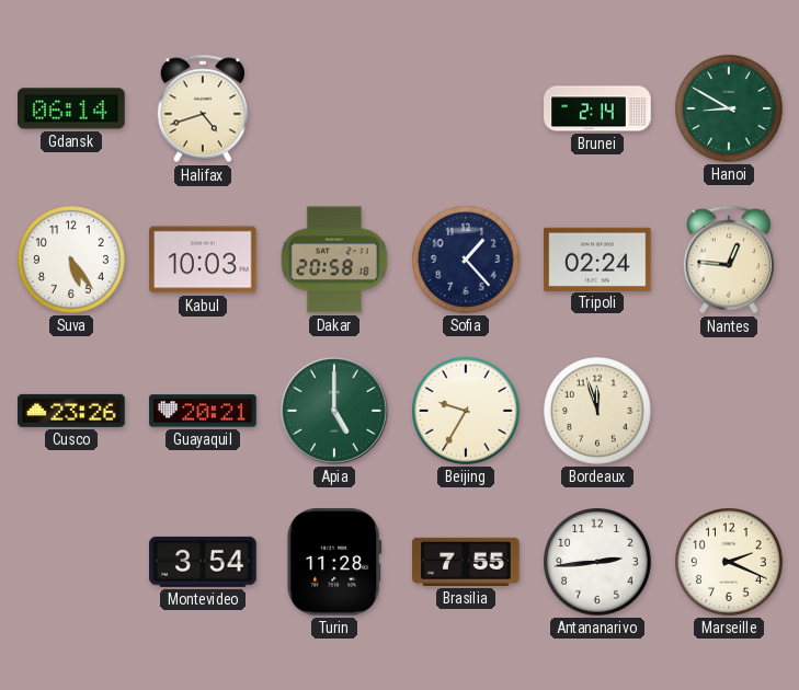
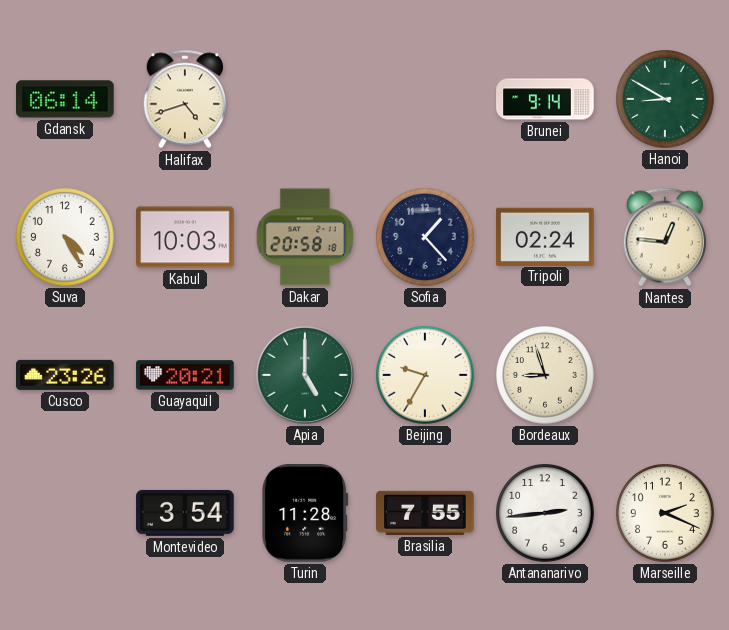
Brunei: 2:14 -> 9:14 (545, 99)
Suva: 5:24 -> 4:25 (66, 238)
Bordeaux: 11:57 -> 8:57 (546, 376)
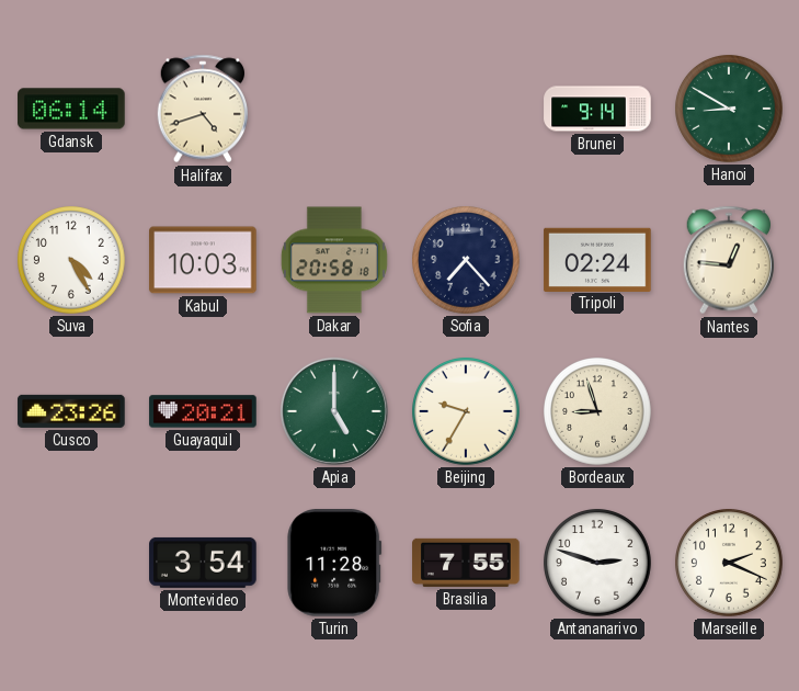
Sofia: 1:23 -> 7:23 (467, 261)
Antananarivo: 2:44 -> 2:48 (598, 564)
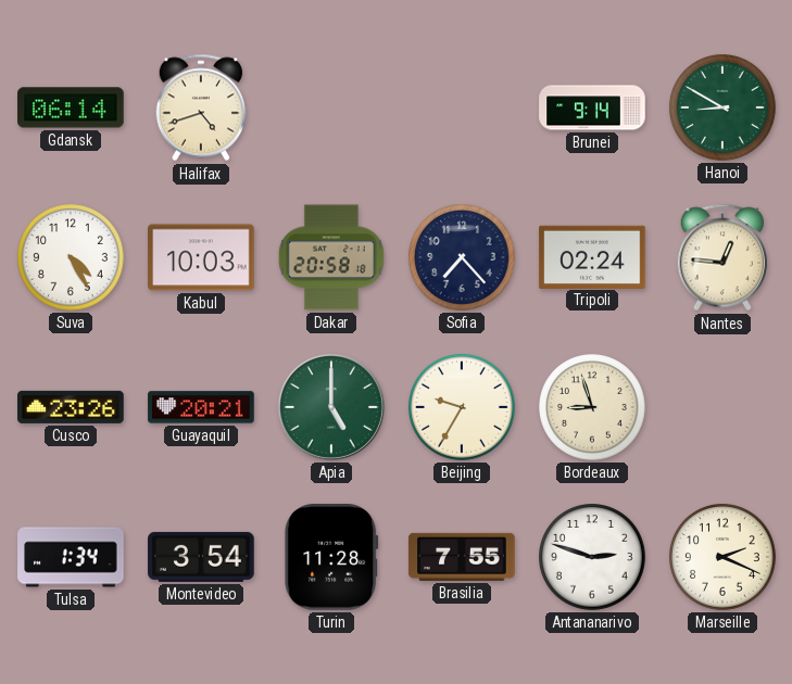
Tulsa: none -> 1:34 (71, 557)
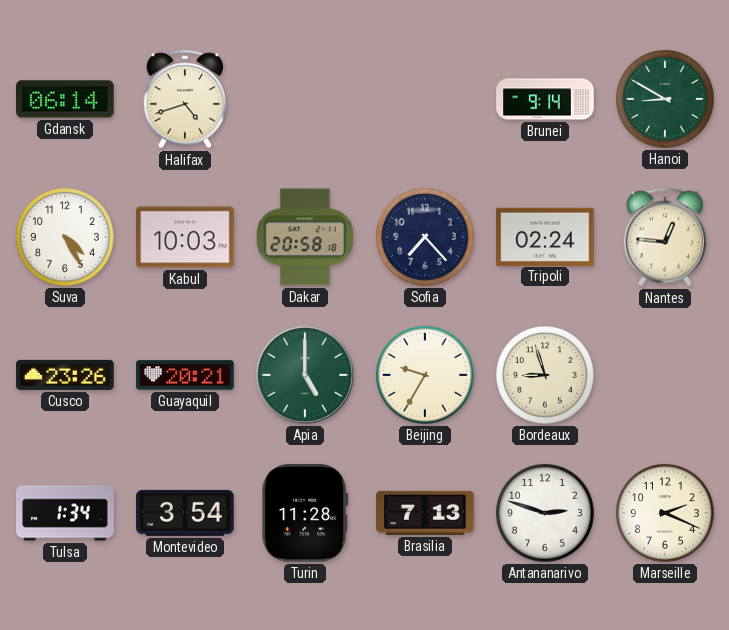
Brasilia: 7:55 -> 7:13 (425, 513)
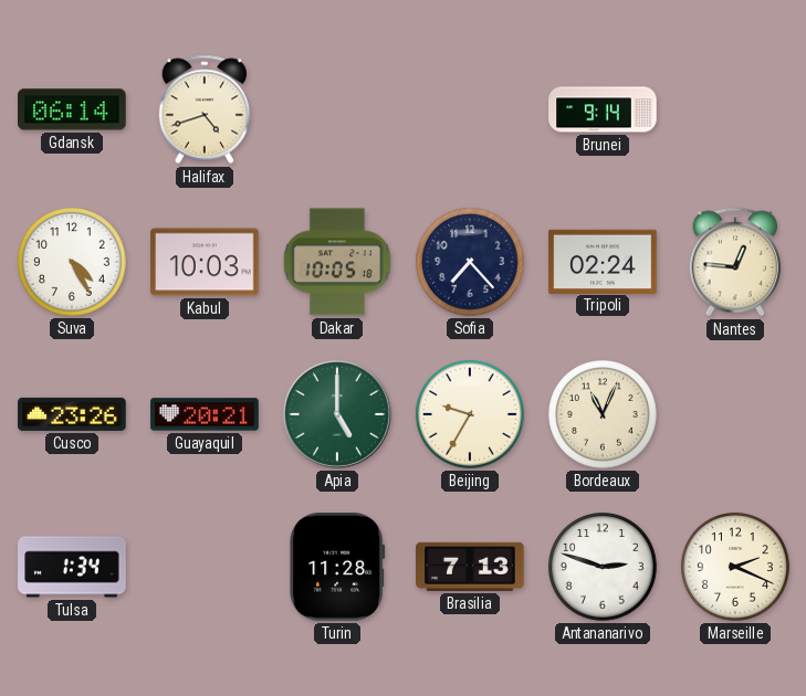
Hanoi: 8:50 -> none (666, 100)
Dakar: 20:58 -> 10:05 (337, 262)
Bordeaux: 8:57 -> 11:04 (604, 415)
Montevideo: 3:54 -> none (185, 513)
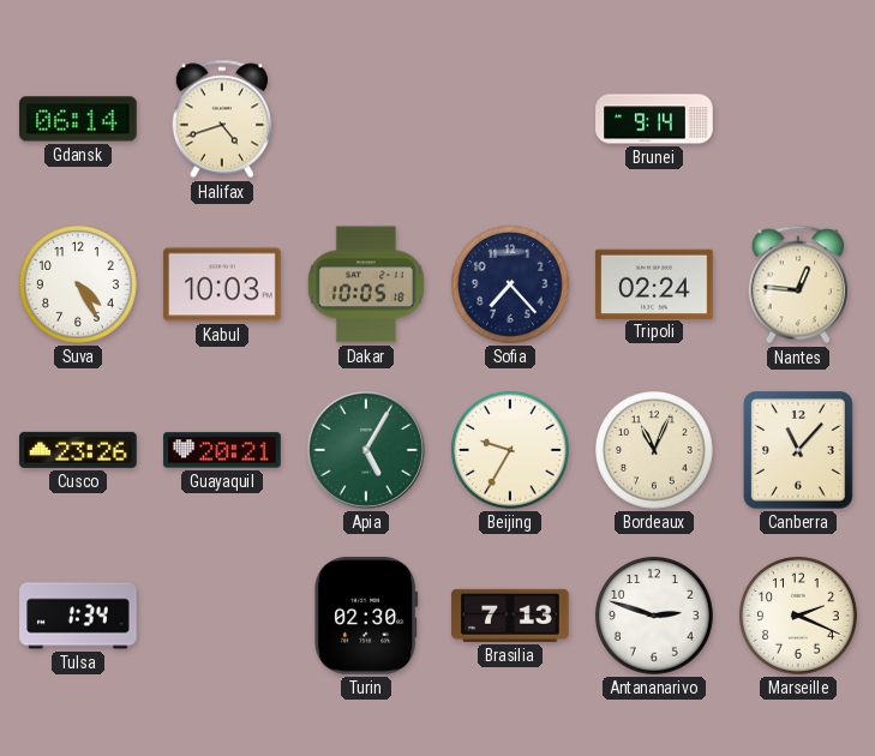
Apia: 5:00 -> 5:05 (366, 450)
Canberra: none -> 11:07 (798, 450)
Turin: 11:28 -> 02:30 (366, 617)
